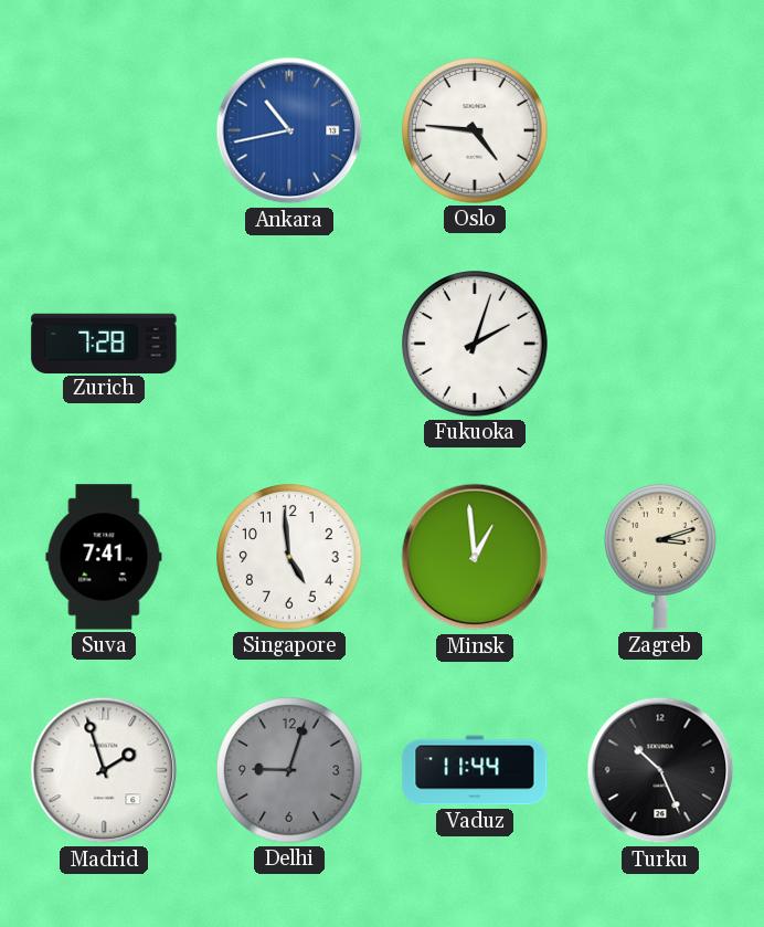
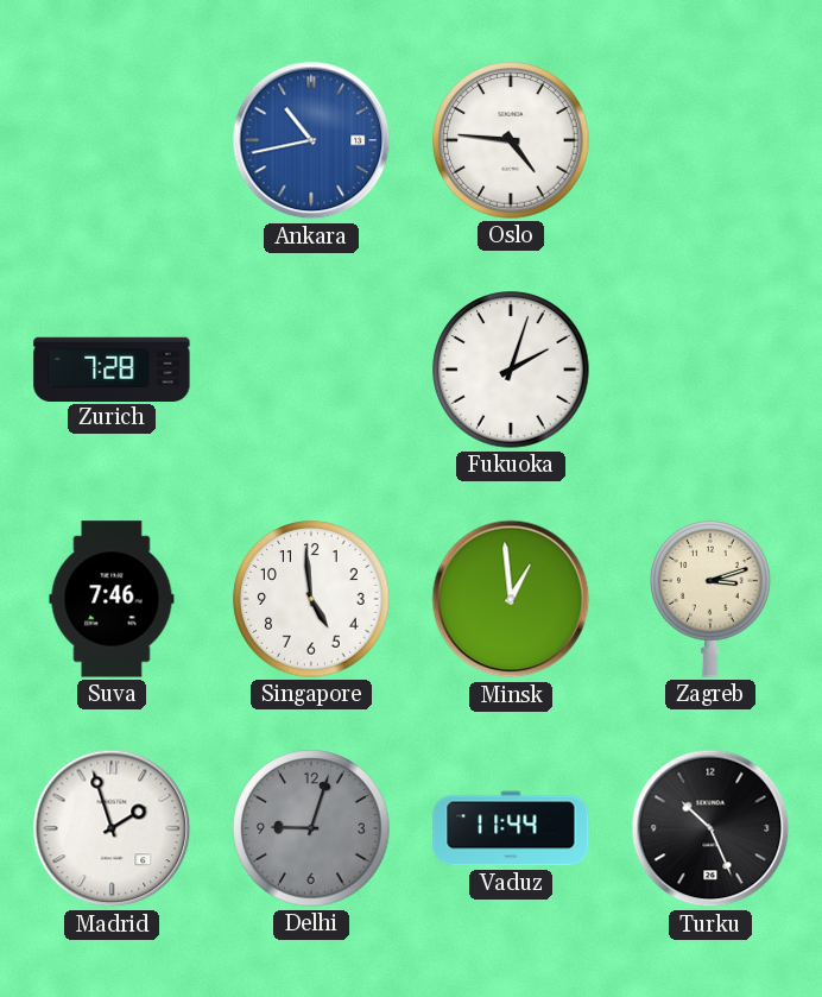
Suva: 7:41 -> 7:46 (112, 599)
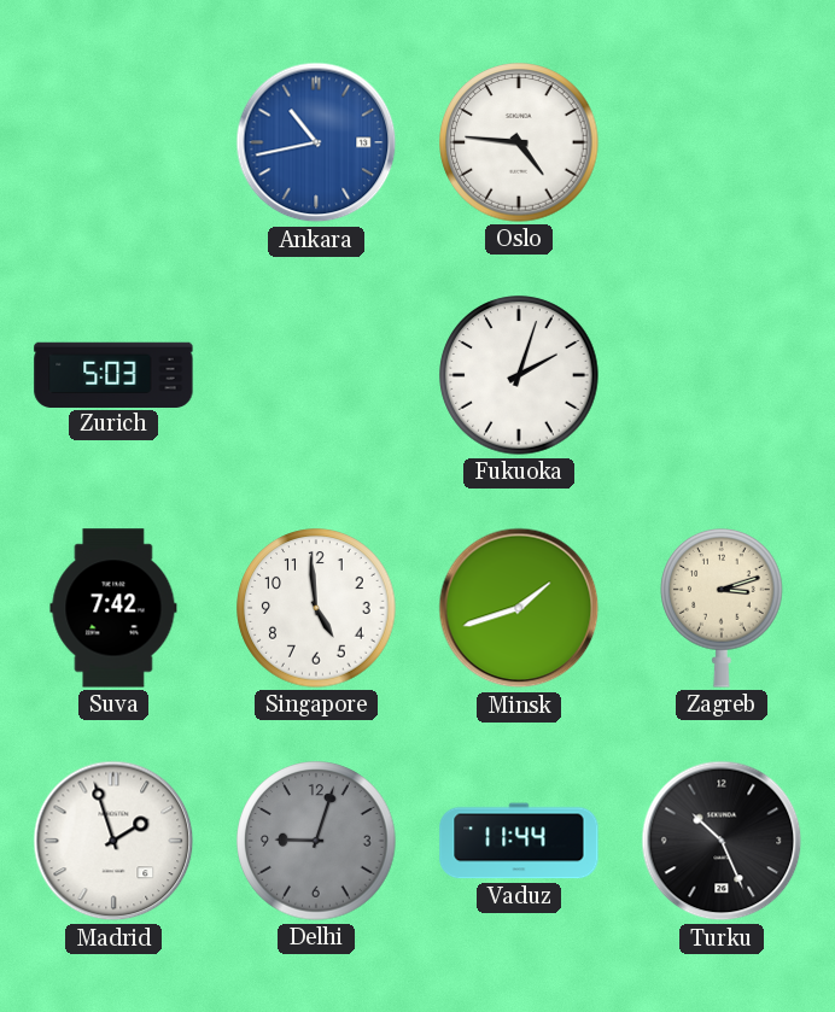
Zurich: 7:28 -> 5:03 (113, 374)
Suva: 7:46 -> 7:42 (113, 608)
Minsk: 12:59 -> 1:42 (519, 608)
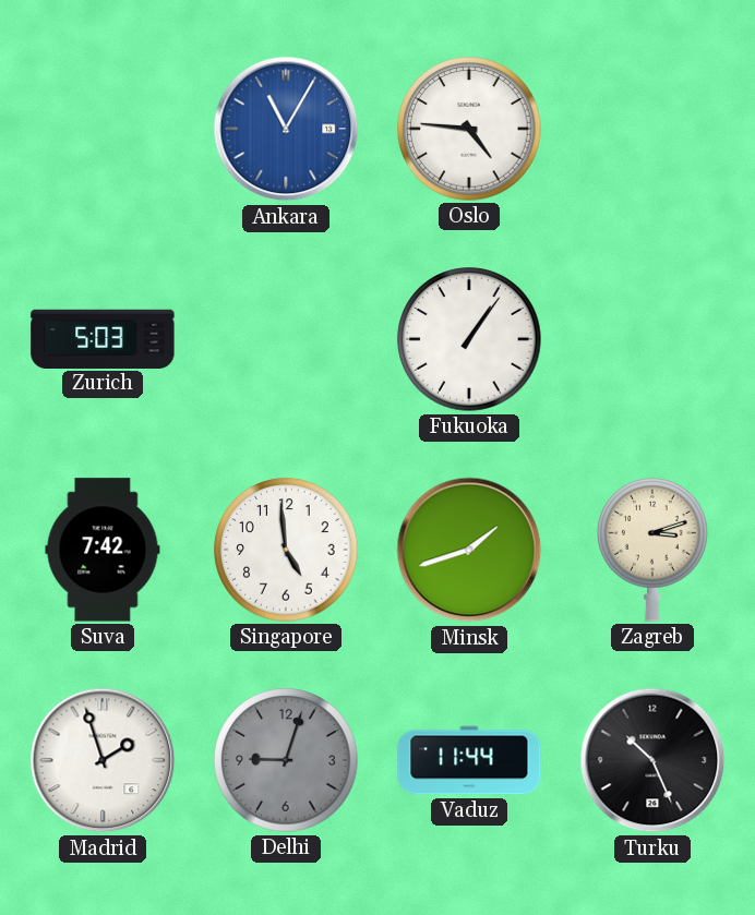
Ankara: 10:43 -> 11:05 (286, 129)
Fukuoka: 2:03 -> 1:06 (469, 339)
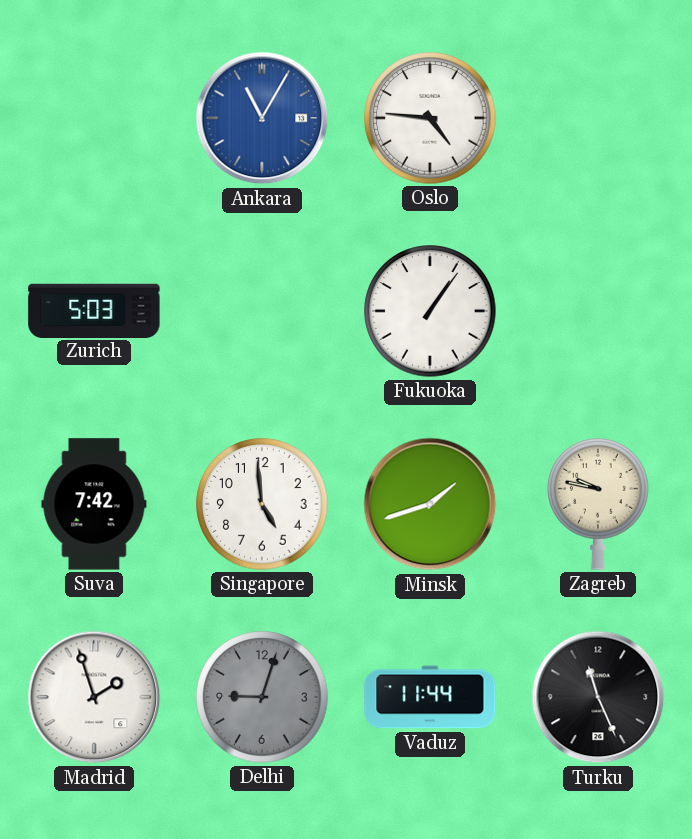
Zagreb: 3:12 -> 9:47 (598, 504)
Turku: 10:26 -> 11:26 (598, 697)
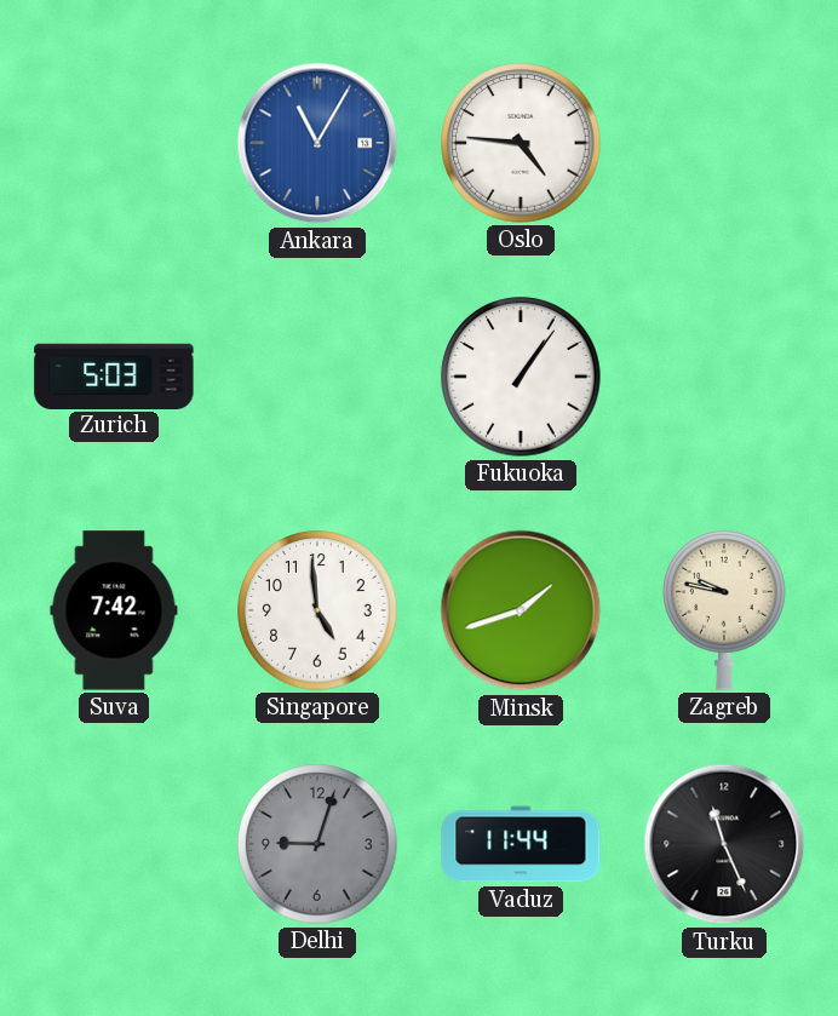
Madrid: 1:57 -> none (94, 697)
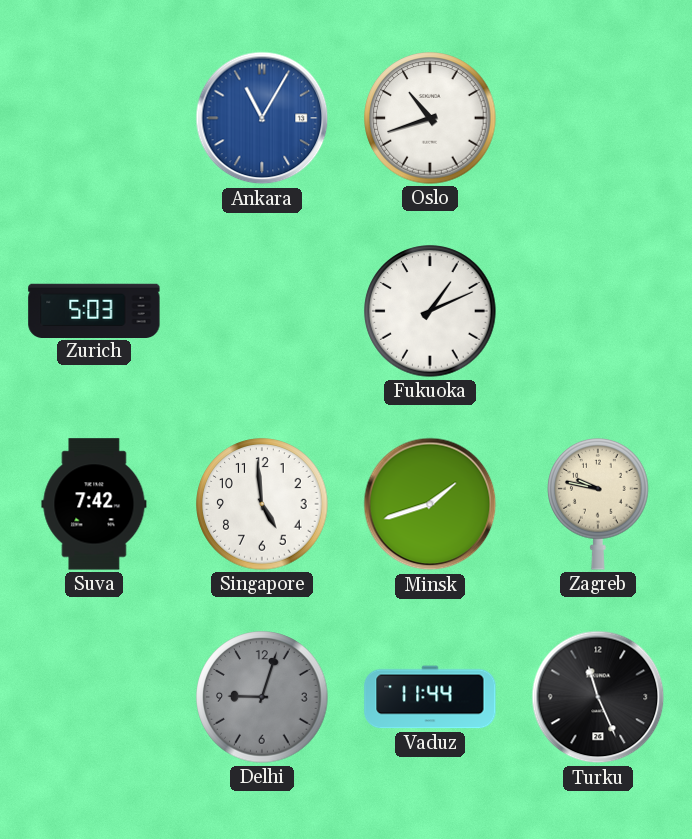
Oslo: 4:46 -> 10:42 (430, 118)
Fukuoka: 1:06 -> 1:11 (430, 311)
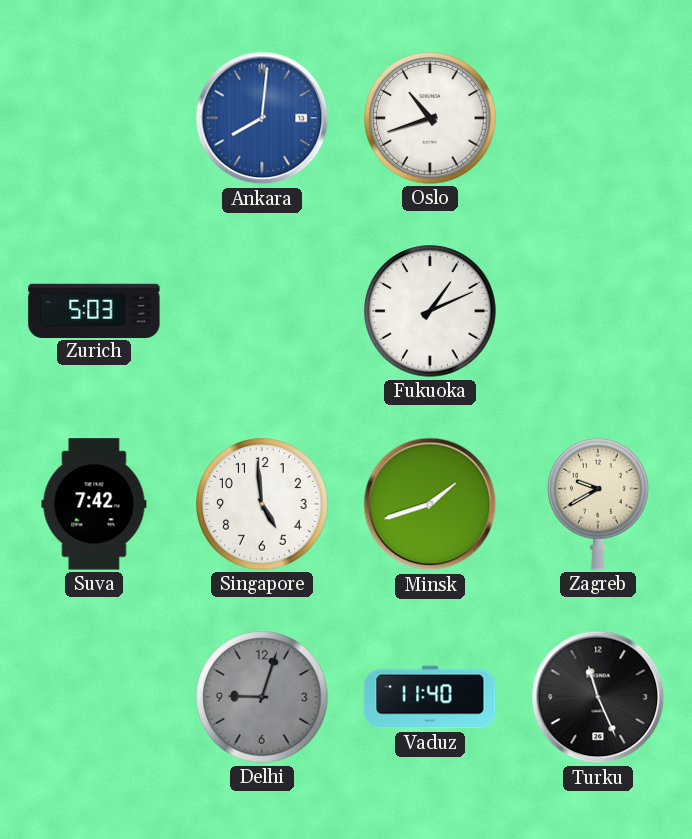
Ankara: 11:05 -> 8:01 (262, 118)
Zagreb: 9:47 -> 9:40 (598, 504)
Vaduz: 11:44 -> 11:40 (430, 697)
